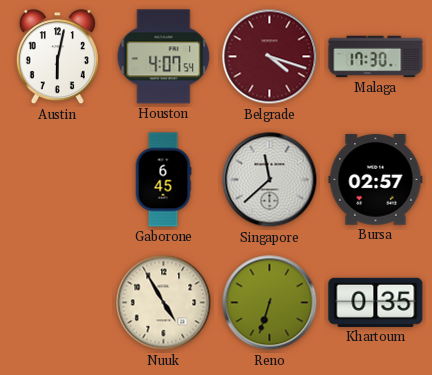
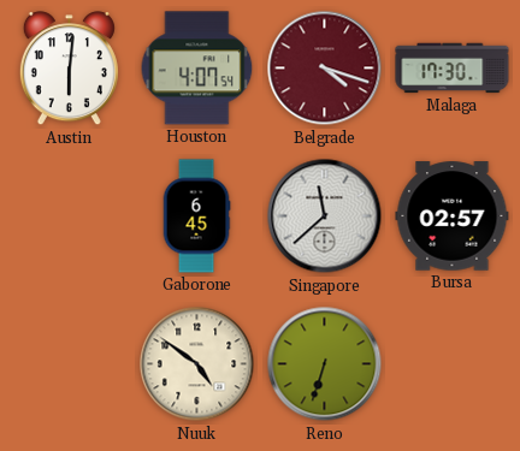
Austin: 6:02 -> 6:01 (69, 69)
Nuuk: 4:55 -> 4:51 (197, 364)
Khartoum: 0:35 -> none (376, 302)
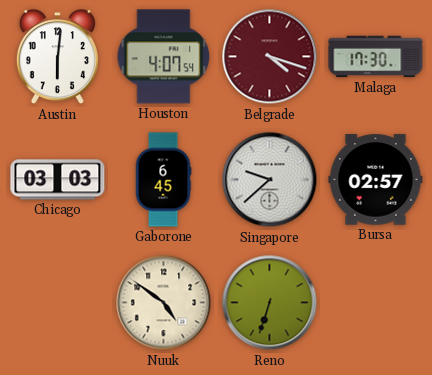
Chicago: none -> 03:03 (58, 180)
Singapore: 11:38 -> 9:38 (270, 180)
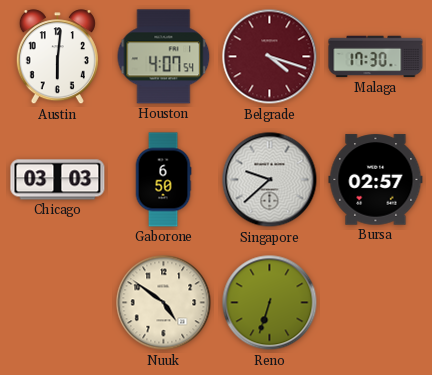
Gaborone: 6:45 -> 6:50 (163, 180)
